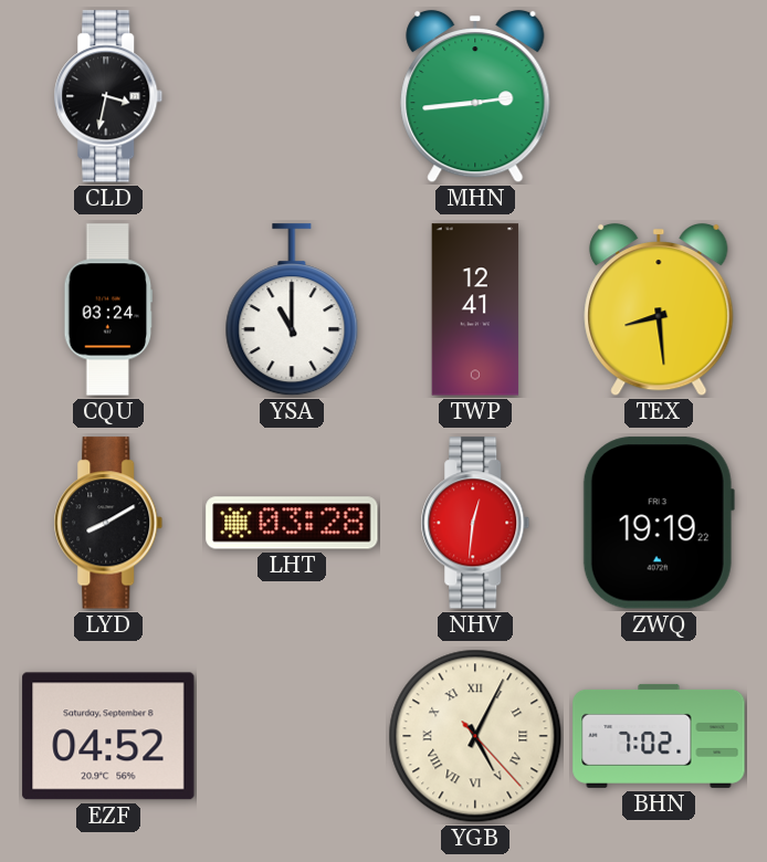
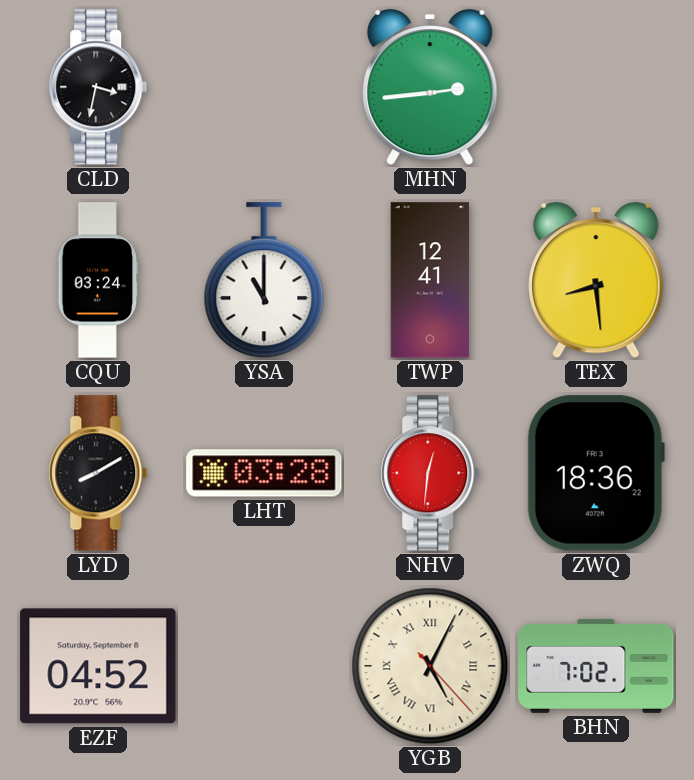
ZWQ: 19:19 -> 18:36 (596, 473)
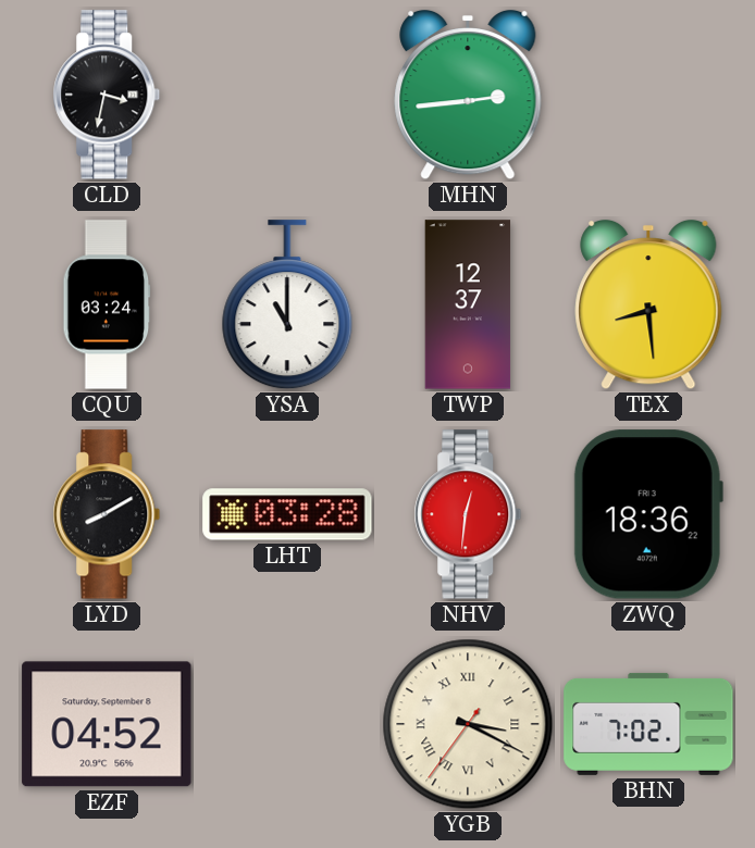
TWP: 12:41 -> 12:37 (468, 304)
YGB: 5:04 -> 3:19 (468, 724)
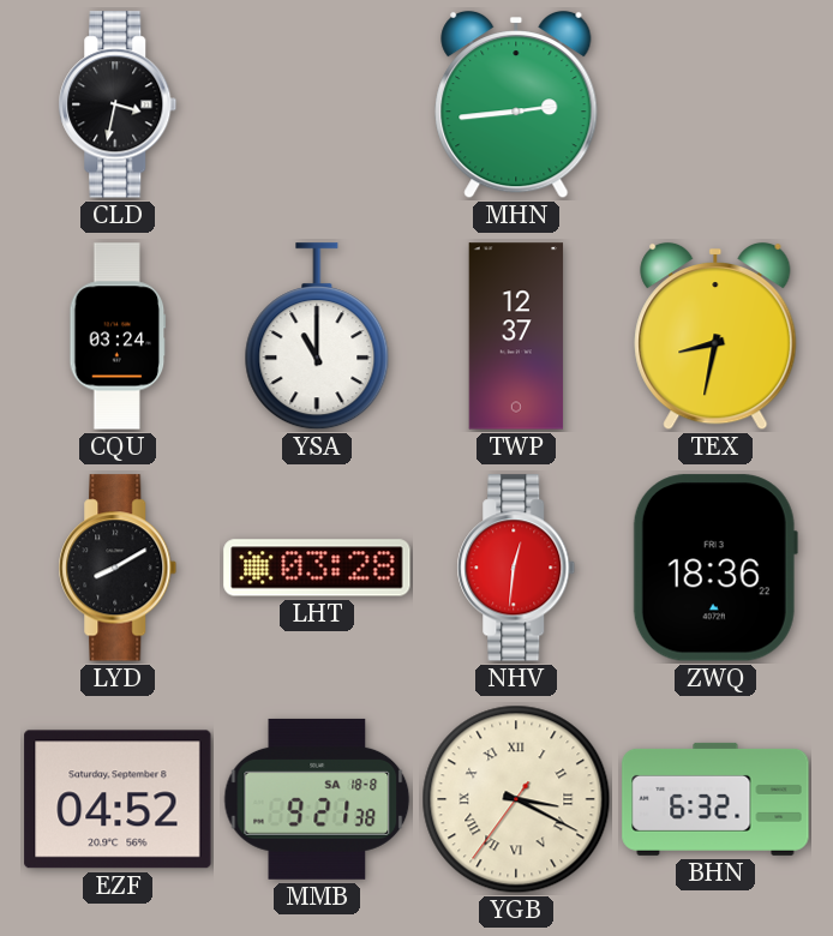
TEX: 8:29 -> 8:32 (715, 336)
MMB: none -> 9:21 (317, 799)
BHN: 7:02 -> 6:32 (715, 799)
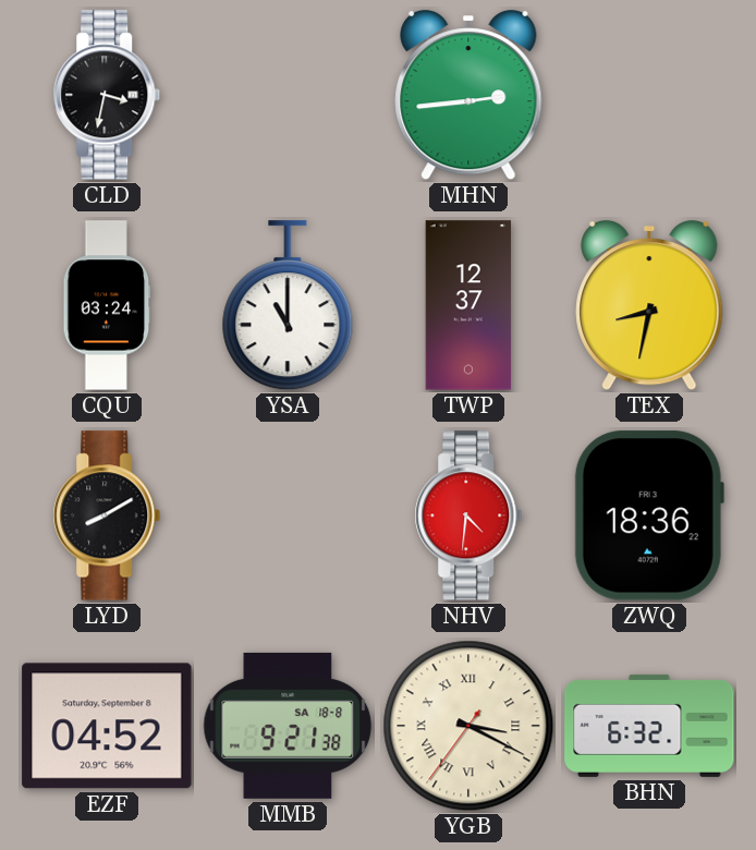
LHT: 03:28 -> none (317, 568)
NHV: 12:31 -> 4:31 (468, 515)
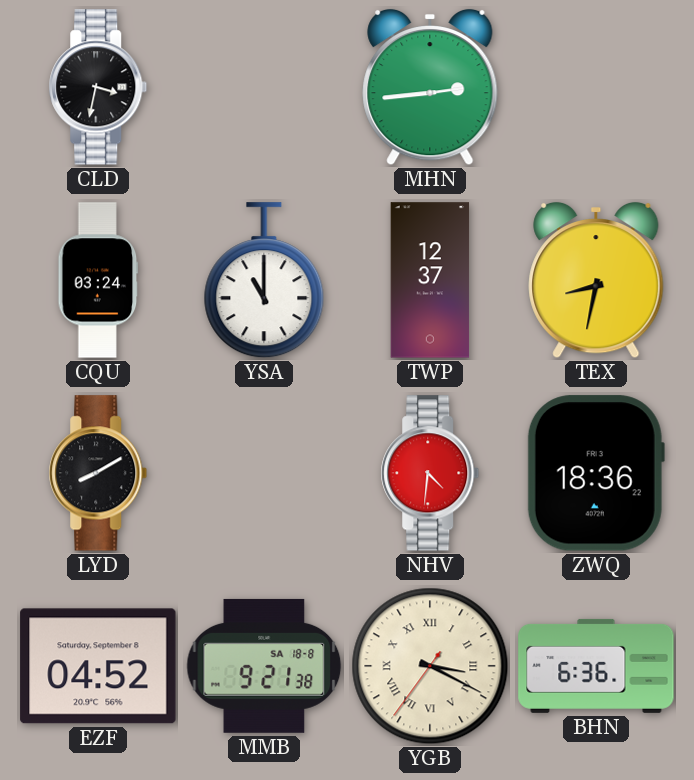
BHN: 6:32 -> 6:36 (596, 666)
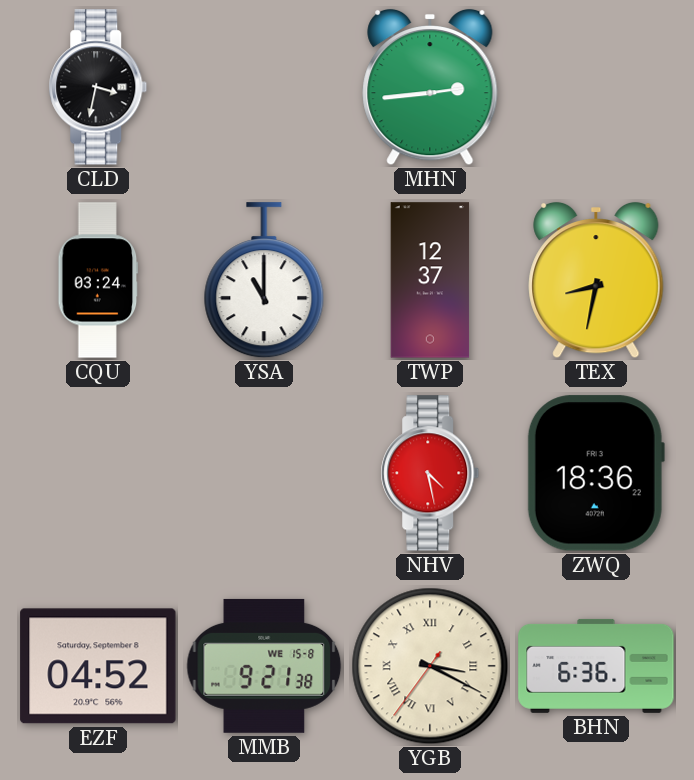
LYD: 8:10 -> none (98, 473)
NHV: 4:31 -> 4:28 (430, 473)
MMB date: SA 18-8 -> WE 15-8 (264, 666)
